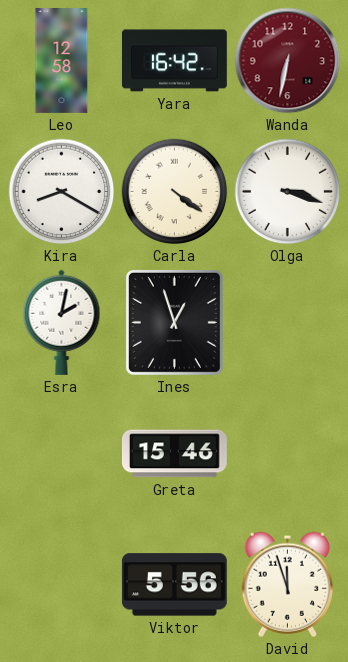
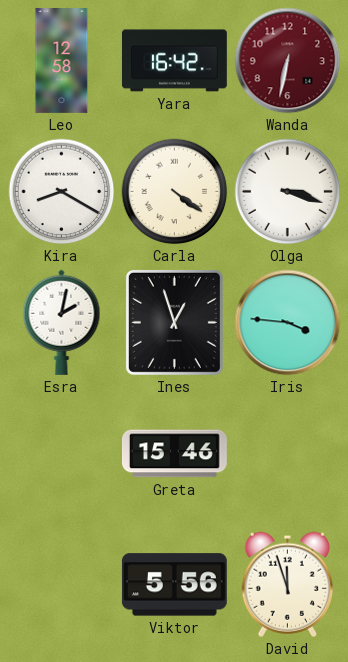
Iris: none -> 3:46 (288, 323)
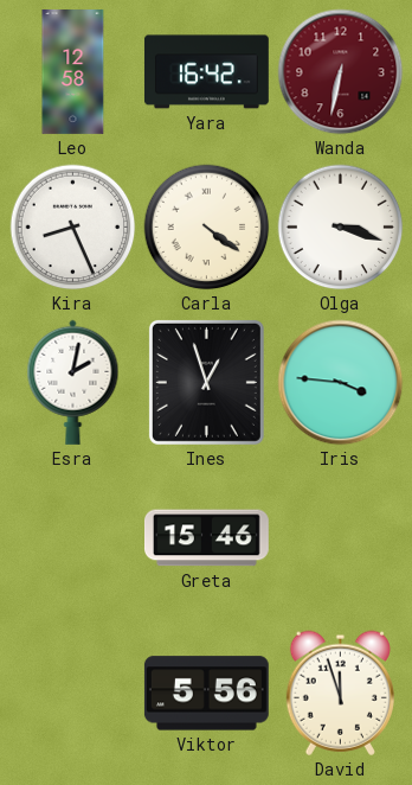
Kira: 8:20 -> 8:26 (73, 228)
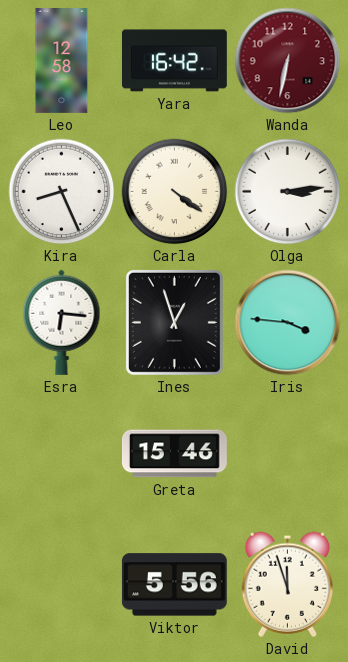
Olga: 3:18 -> 3:14 (288, 192)
Esra: 2:02 -> 6:16 (62, 322)
